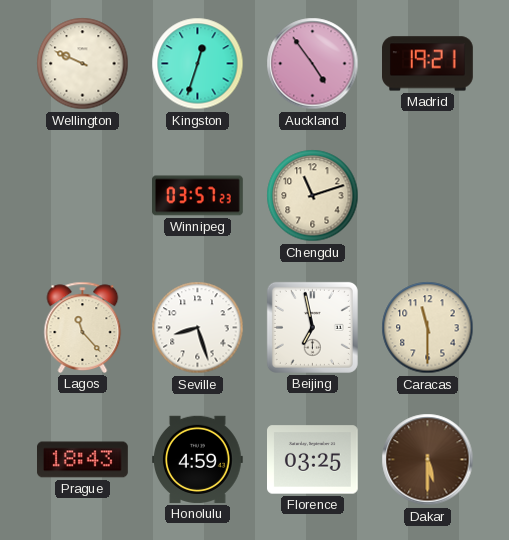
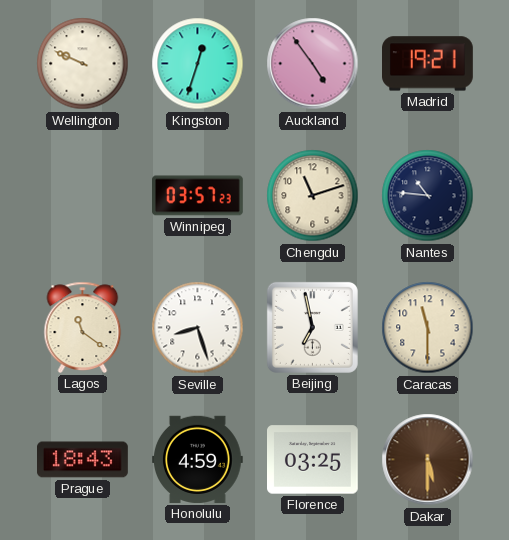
Nantes: none -> 10:46 (428, 196)
Lagos: 11:23 -> 11:21 (83, 327)
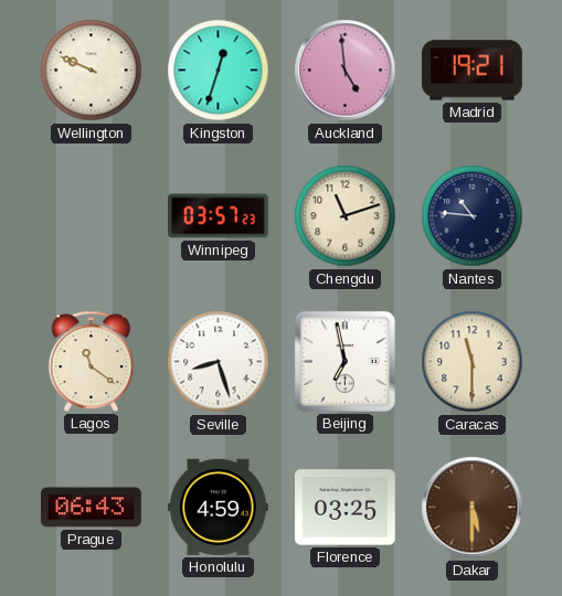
Auckland: 4:54 -> 4:59 (346, 71)
Prague: 18:43 -> 06:43 (92, 508)
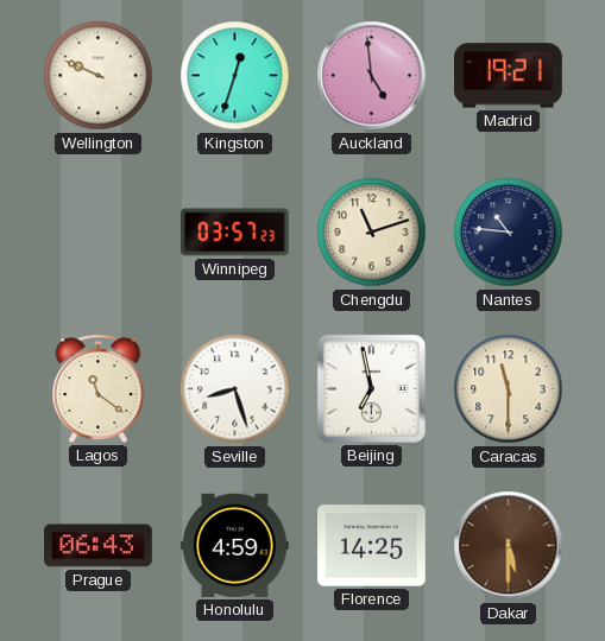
Florence: 03:25 -> 14:25 (372, 546)
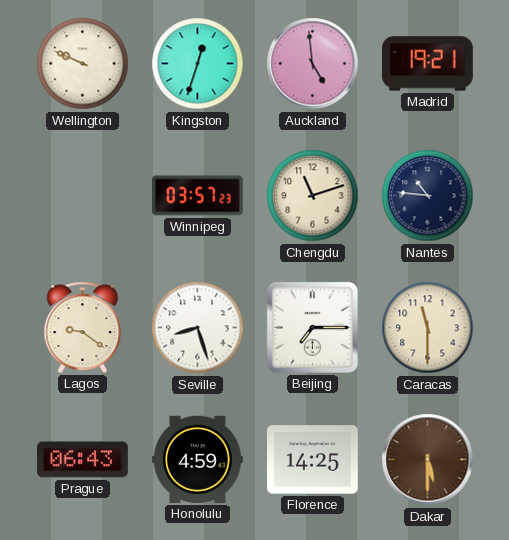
Lagos: 11:21 -> 9:21 (83, 327)
Beijing: 6:58 -> 7:15 (312, 327)
